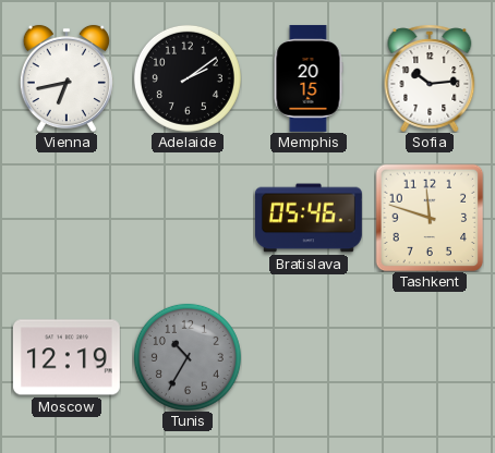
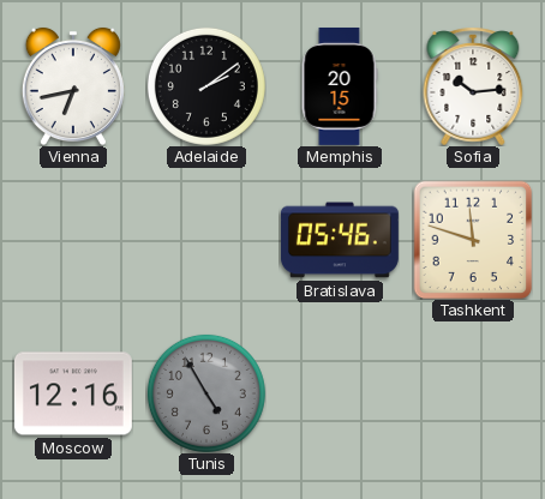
Moscow: 12:19 -> 12:16 (73, 393)
Tunis: 10:35 -> 4:55 (206, 393)
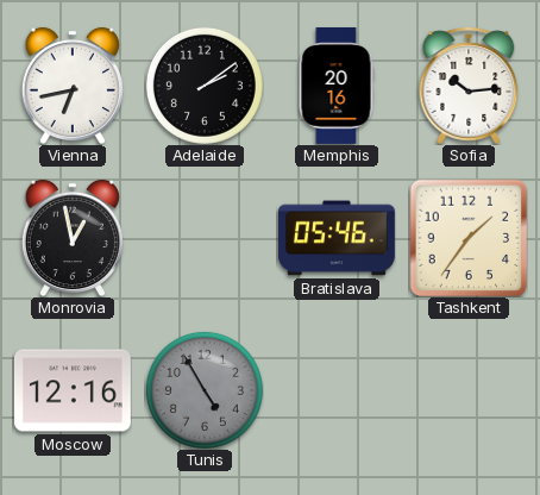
Memphis: 20:15 -> 20:16 (337, 86)
Monrovia: none -> 12:58 (73, 238)
Tashkent: 11:48 -> 1:36 (469, 238)
